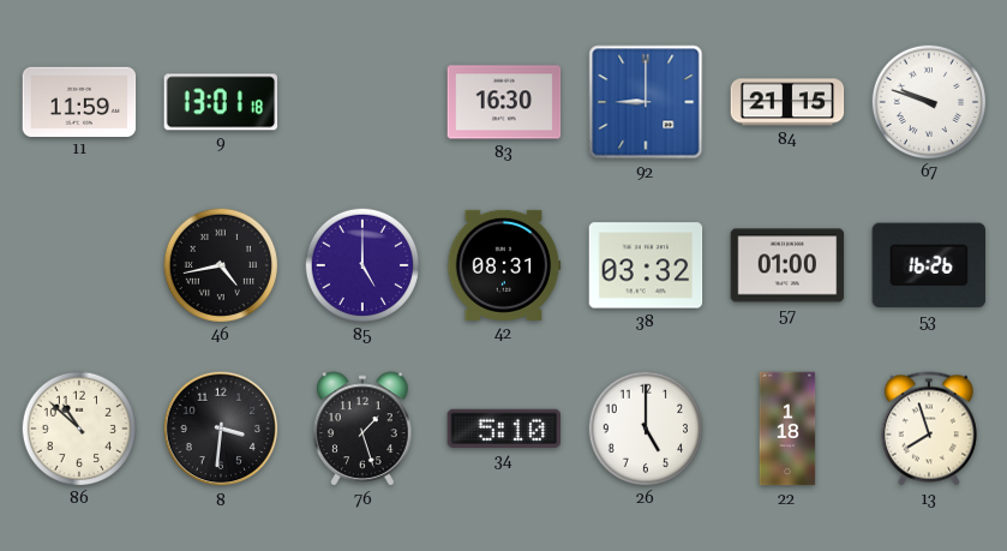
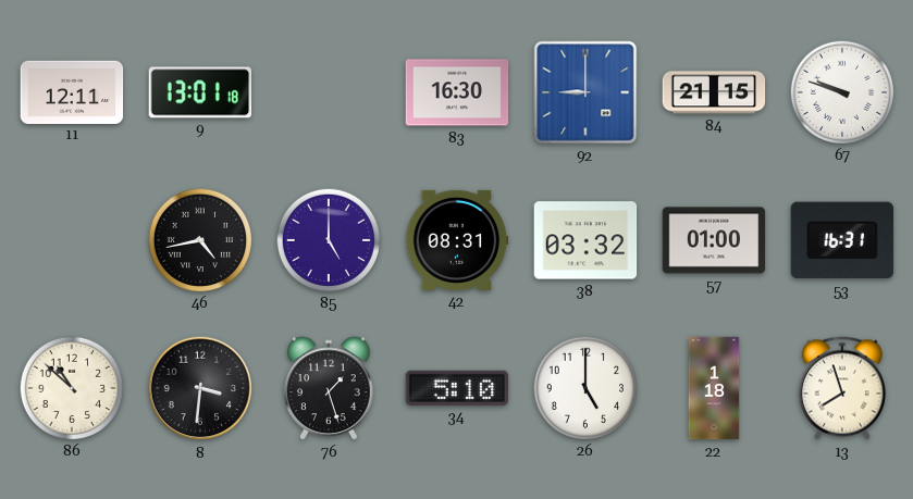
11: 11:59 -> 12:11 (72, 91)
53: 16:26 -> 16:31 (841, 240)
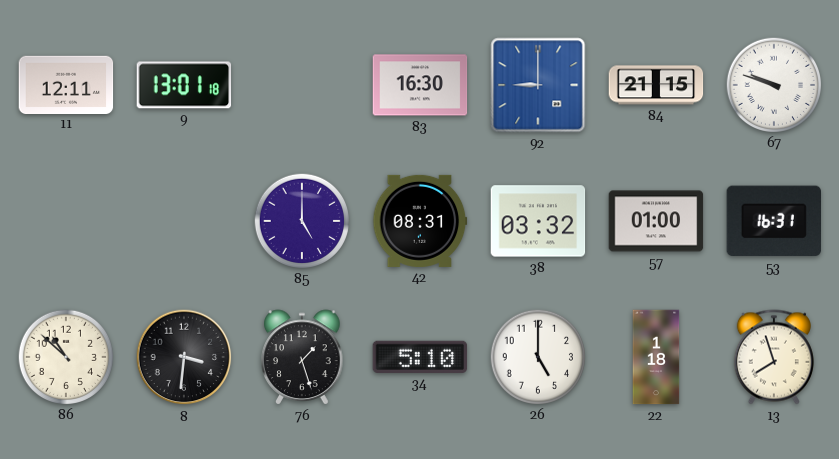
46: 4:43 -> none (199, 239)
